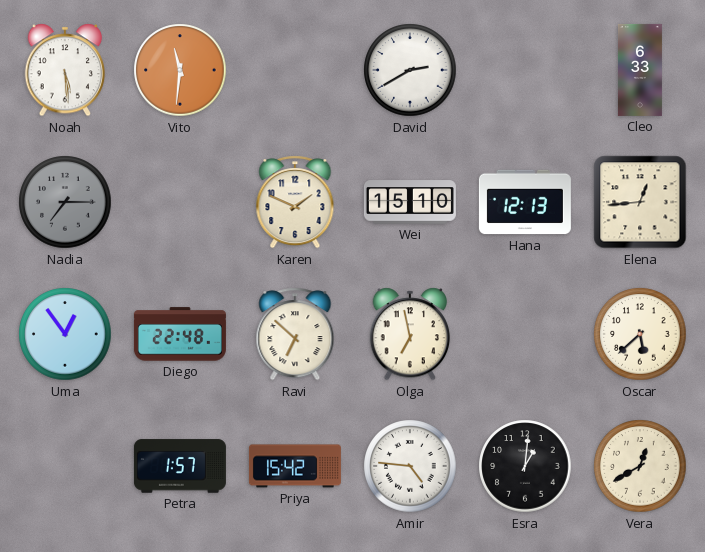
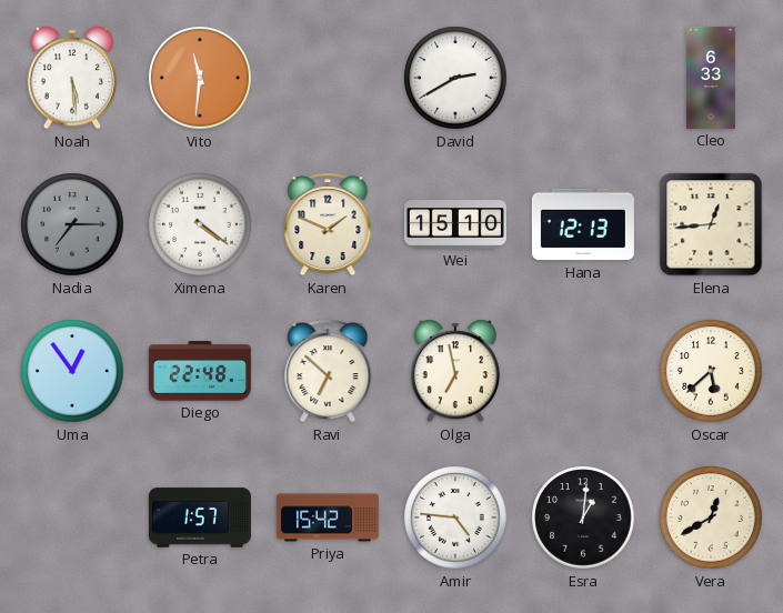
Ximena: none -> 4:21 (200, 224)
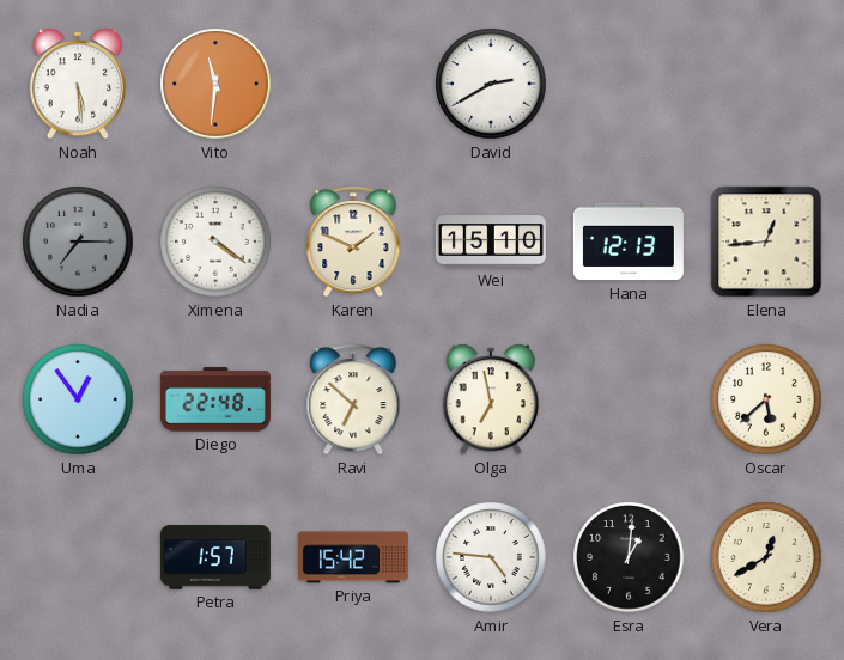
Cleo: 6:33 -> none (711, 78)
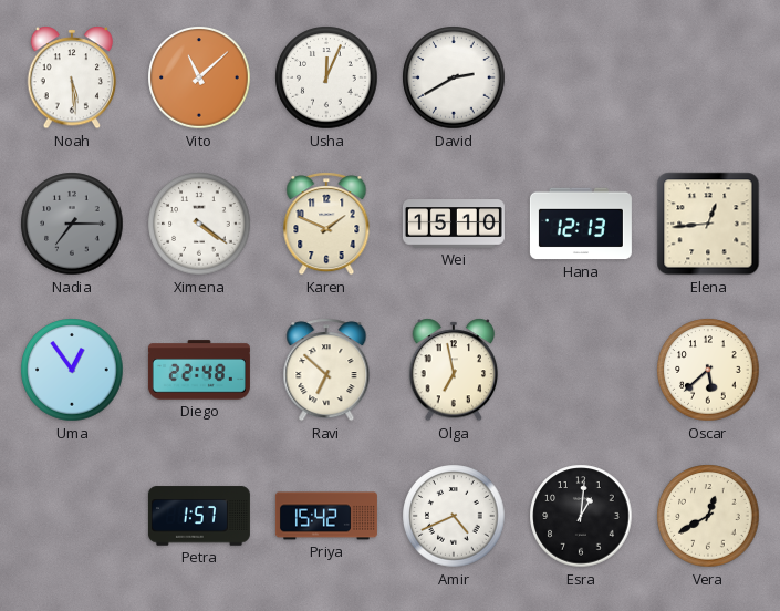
Vito: 11:31 -> 11:08 (199, 77)
Usha: none -> 12:04 (326, 77)
Amir: 4:46 -> 4:41 (454, 516)
